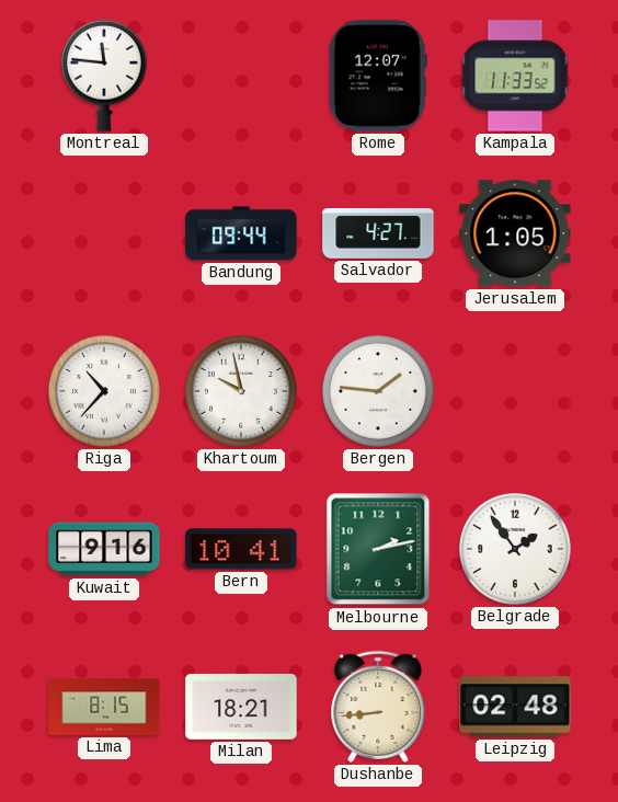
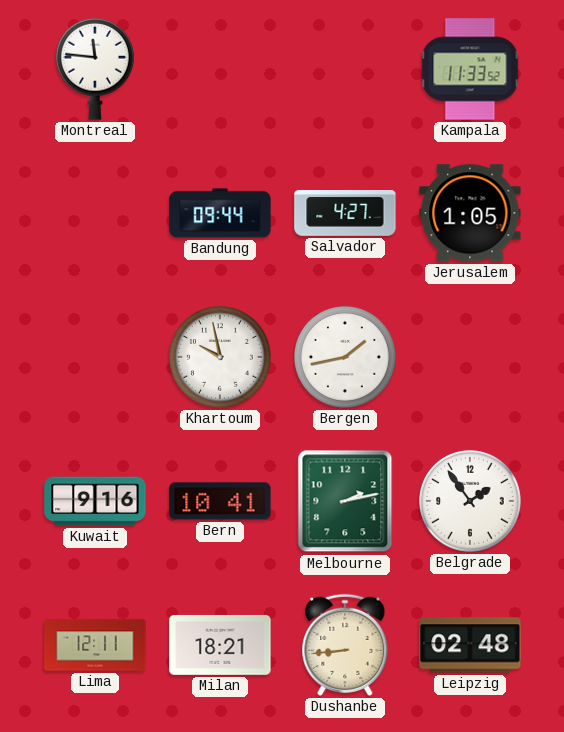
Rome: 12:07 -> none (378, 76)
Riga: 10:37 -> none (105, 392)
Bergen: 1:46 -> 1:43 (346, 358)
Lima: 8:15 -> 12:11 (95, 645)
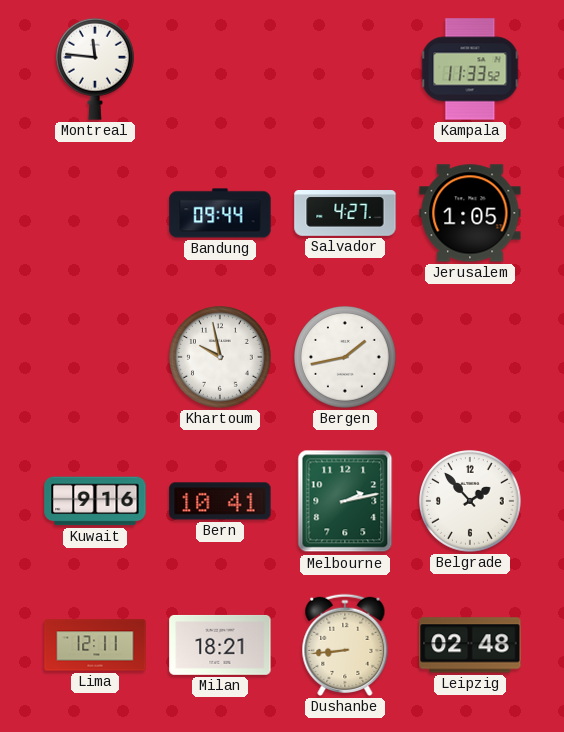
Belgrade: 1:54 -> 1:53 (471, 502)
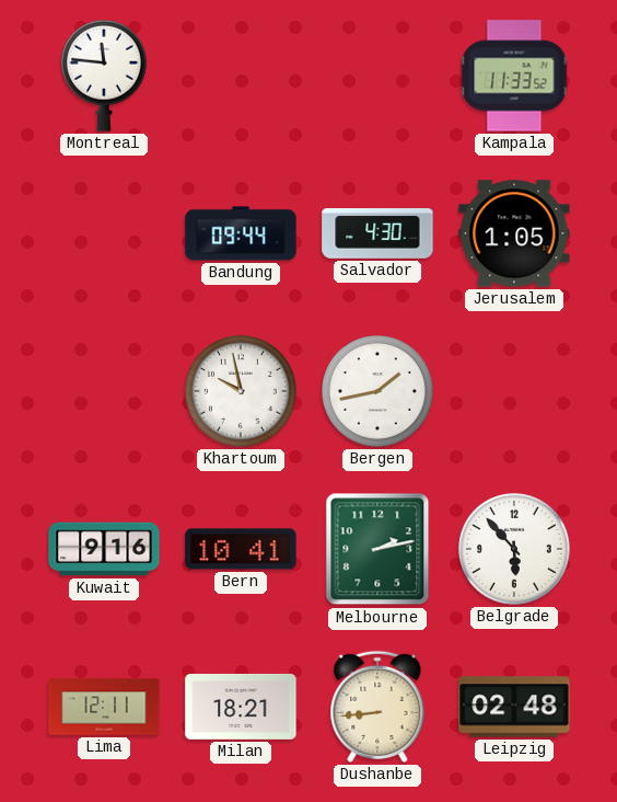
Salvador: 4:27 -> 4:30 (377, 233)
Belgrade: 1:53 -> 5:53 (515, 550)
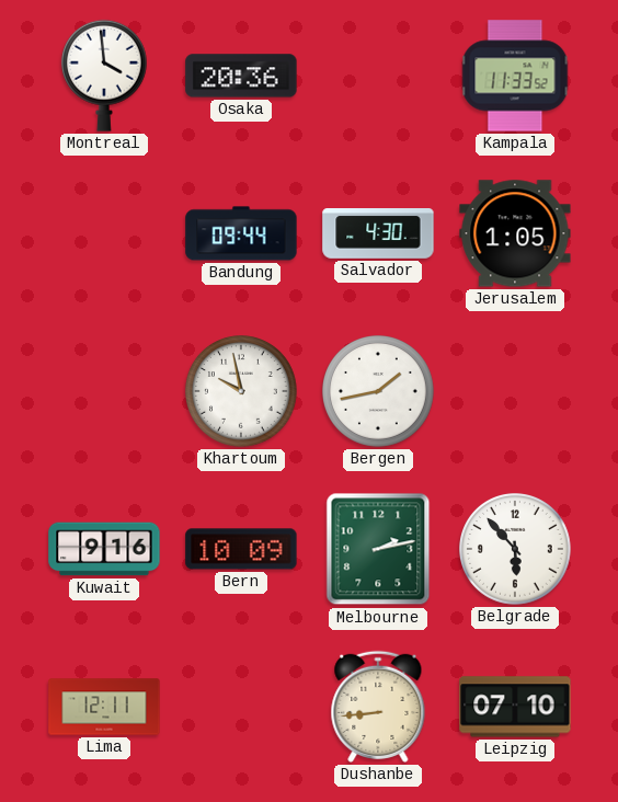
Montreal: 11:46 -> 3:59 (104, 76)
Osaka: none -> 20:36 (241, 76)
Bern: 10:41 -> 10:09 (241, 549)
Milan: 18:21 -> none (241, 707)
Leipzig: 02:48 -> 07:10 (515, 707)
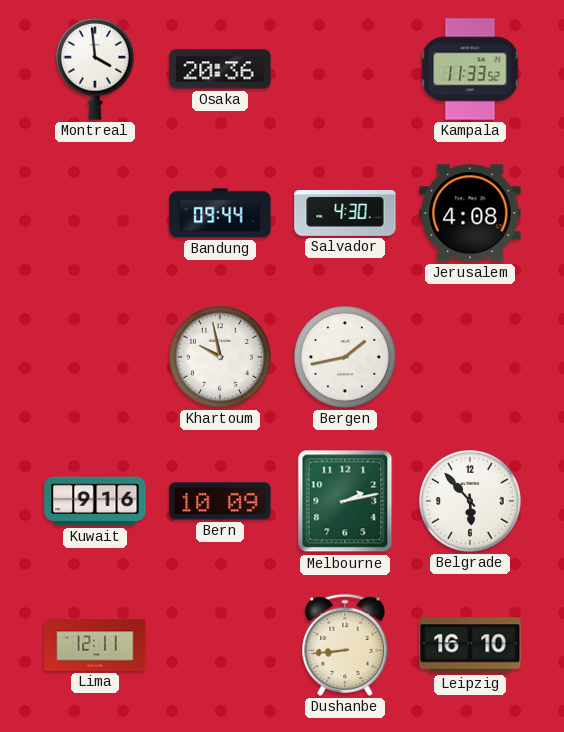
Jerusalem: 1:05 -> 4:08 (470, 213)
Leipzig: 07:10 -> 16:10 (470, 645)
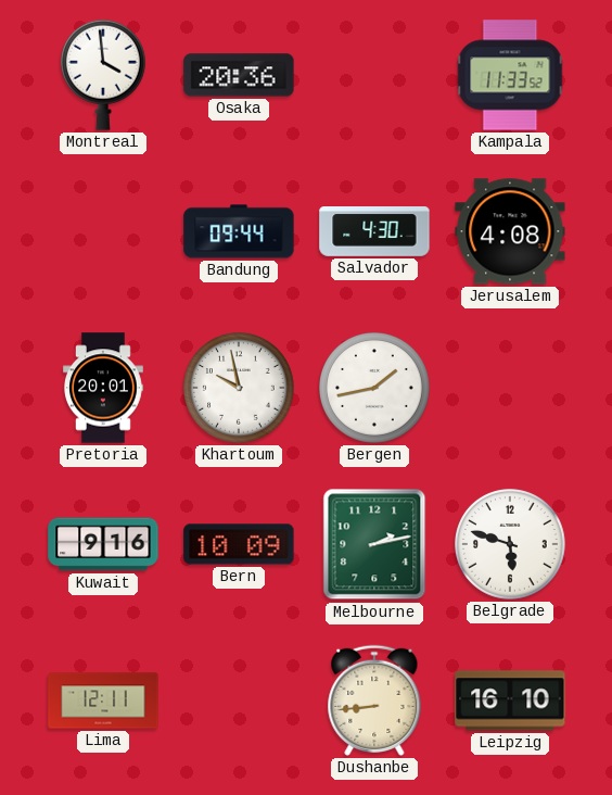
Pretoria: none -> 20:01 (104, 388)
Belgrade: 5:53 -> 5:48 (511, 545)
